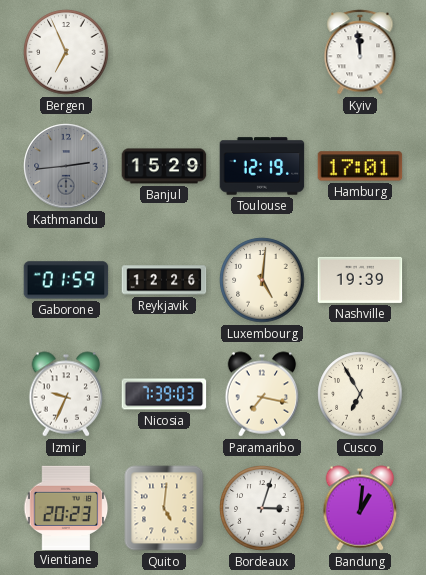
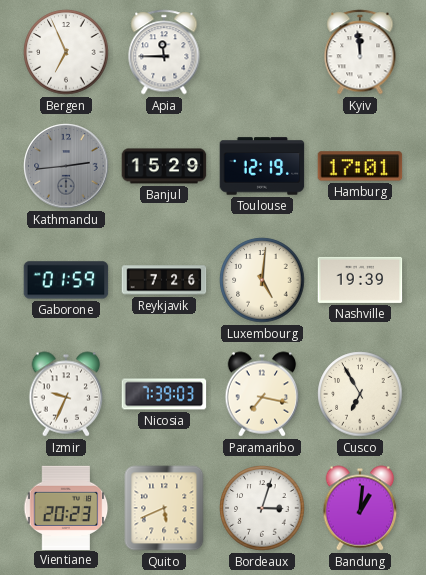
Apia: none -> 11:45 (164, 52)
Reykjavik: 12:26 -> 7:26 (164, 280)
Quito: 5:01 -> 5:41 (164, 508)
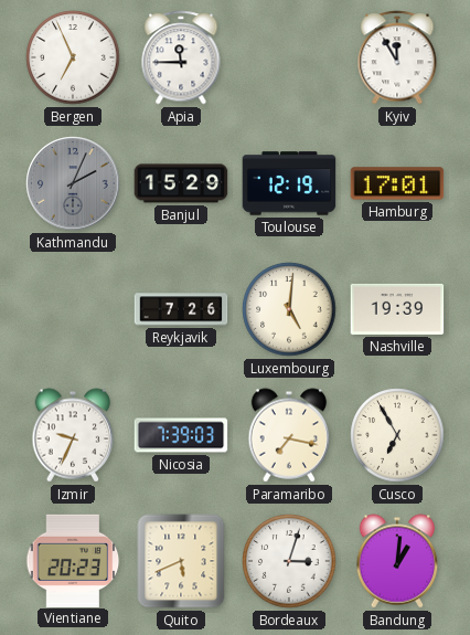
Kyiv: 11:59 -> 11:55 (397, 57)
Kathmandu: 2:44 -> 2:04 (73, 183)
Gaborone: 01:59 -> none (66, 280)
